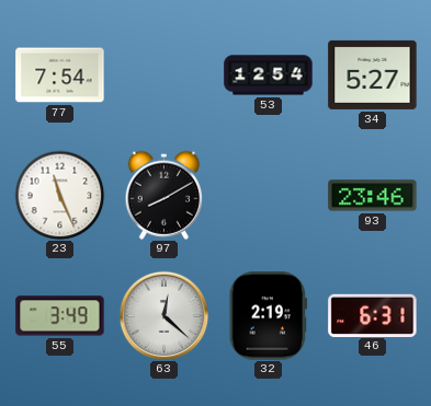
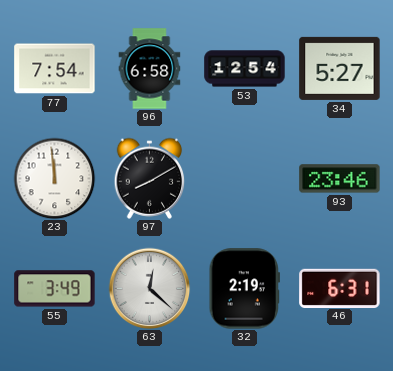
96: none -> 6:58 (150, 69)
23: 11:26 -> 11:59 (54, 178)
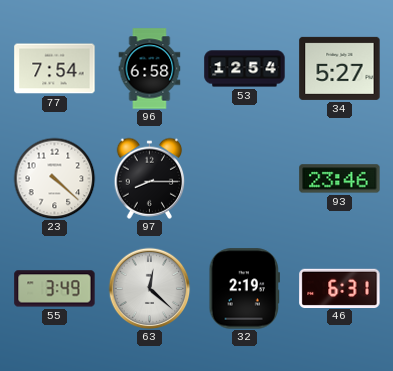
23: 11:59 -> 4:22 (54, 178)
97: 8:10 -> 8:15 (150, 178)
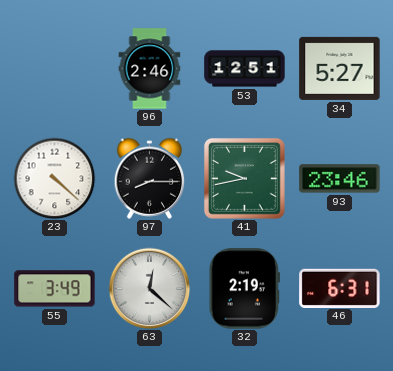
77: 7:54 -> none (55, 69)
96: 6:58 -> 2:46 (150, 69)
53: 12:54 -> 12:51 (245, 69)
41: none -> 9:43 (245, 179)
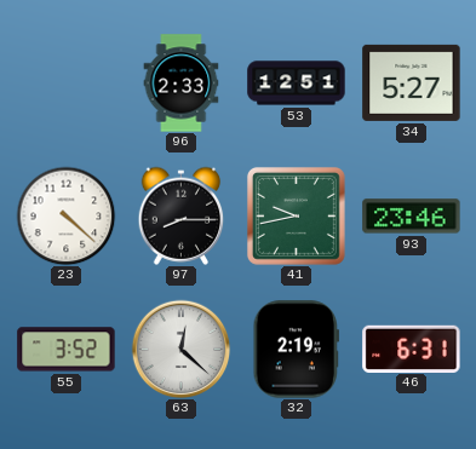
96: 2:46 -> 2:33 (182, 84)
55: 3:49 -> 3:52 (67, 350)
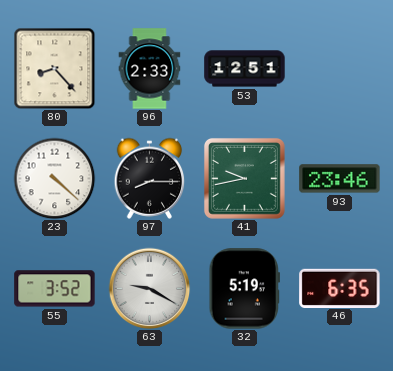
80: none -> 8:23 (54, 68)
34: 5:27 -> none (412, 82)
63: 12:22 -> 9:20 (149, 288)
32: 2:19 -> 5:19 (244, 289)
46: 6:31 -> 6:35 (340, 288)
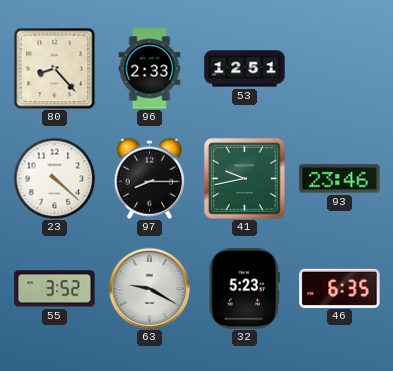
32: 5:19 -> 5:23 (244, 289)
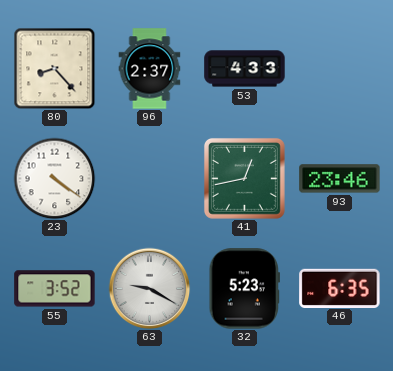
96: 2:33 -> 2:37 (150, 69)
53: 12:51 -> 4:33 (245, 69)
23: 4:22 -> 4:21 (54, 178)
97: 8:15 -> none (150, 178)
41: 9:43 -> 12:43 (245, 179)
